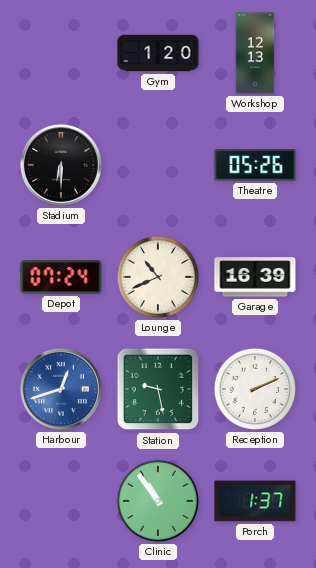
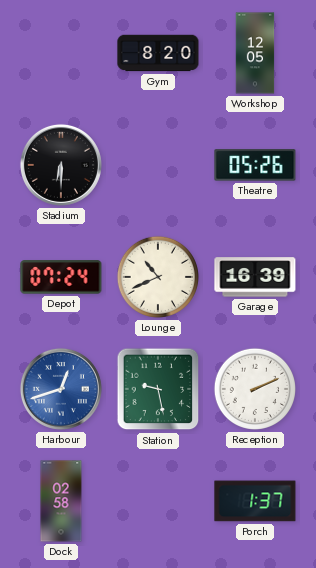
Gym: 1:20 -> 8:20 (158, 53)
Workshop: 12:13 -> 12:05 (255, 53)
Dock: none -> 02:58 (61, 501)
Clinic: 10:54 -> none (158, 501)
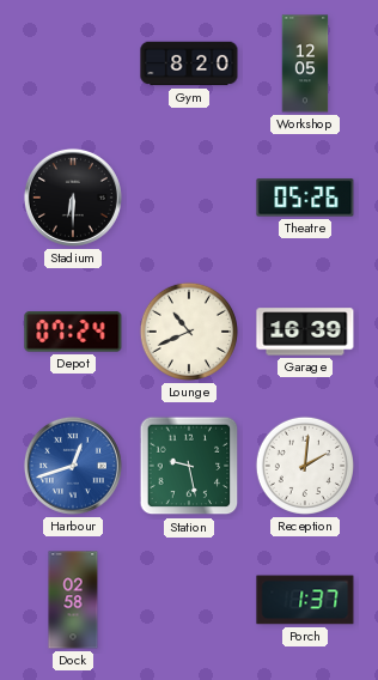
Reception: 2:11 -> 2:01 (305, 466)
